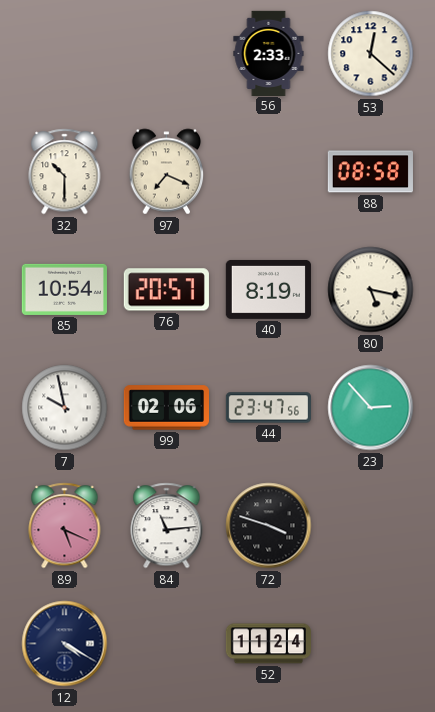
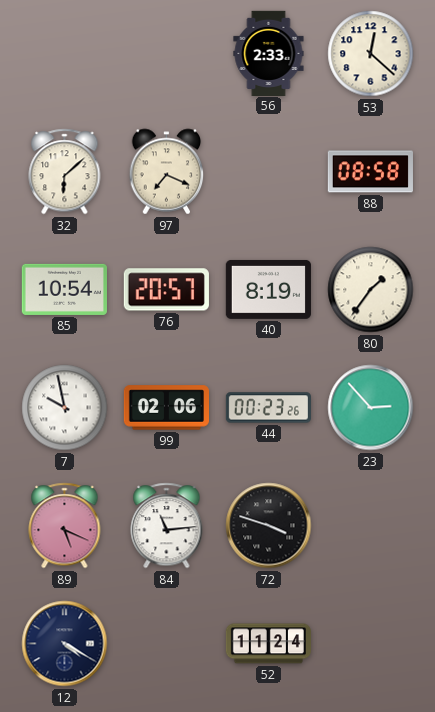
32: 10:30 -> 6:08 (65, 172)
80: 5:17 -> 1:36 (371, 290)
44: 23:47 -> 00:23 (268, 408)
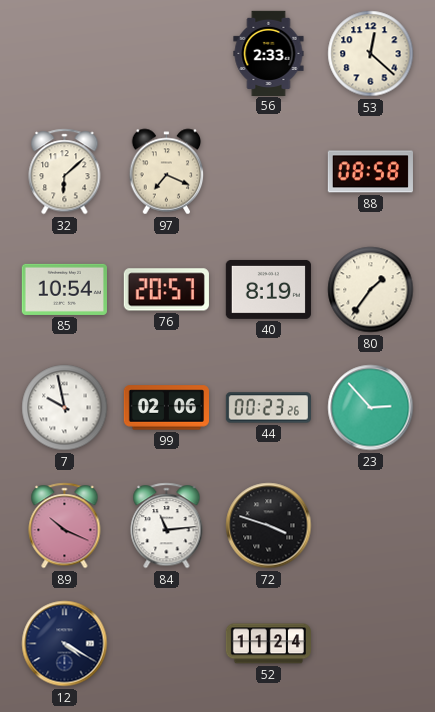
89: 5:19 -> 10:19 (65, 526)
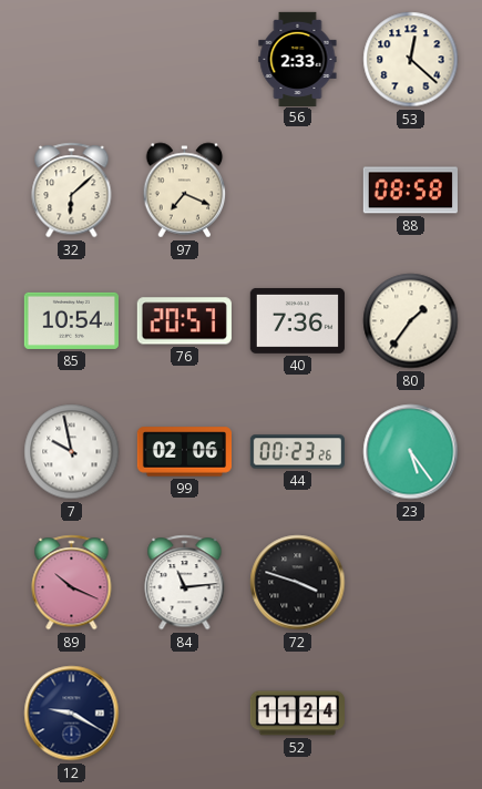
40: 8:19 -> 7:36 (297, 320)
23: 2:53 -> 5:24 (411, 452)
12: 4:20 -> 9:20 (72, 714)
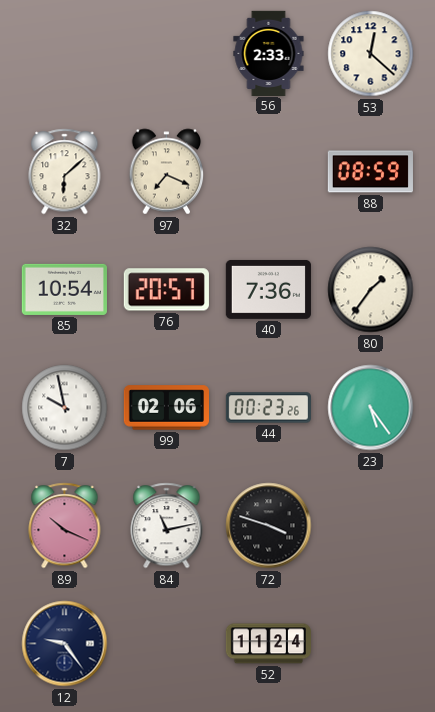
88: 08:58 -> 08:59 (370, 172)
84: 11:14 -> 11:13 (167, 526)
12: 9:20 -> 9:24 (65, 644)
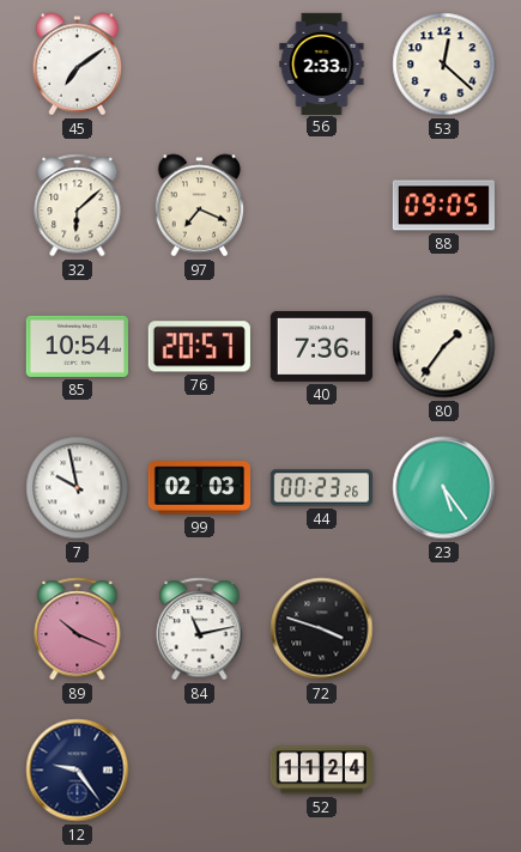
45: none -> 7:09 (78, 65)
88: 08:59 -> 09:05 (443, 206)
99: 02:06 -> 02:03 (199, 488)
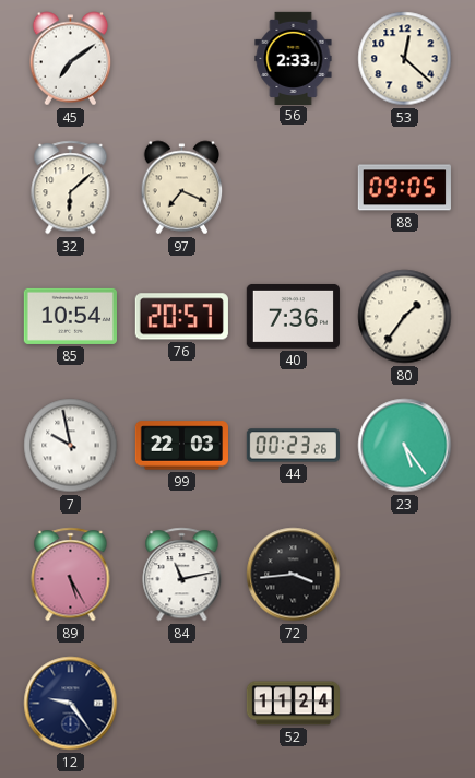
99: 02:03 -> 22:03 (181, 446)
89: 10:19 -> 5:25 (71, 575)
72: 3:48 -> 3:44 (294, 575)
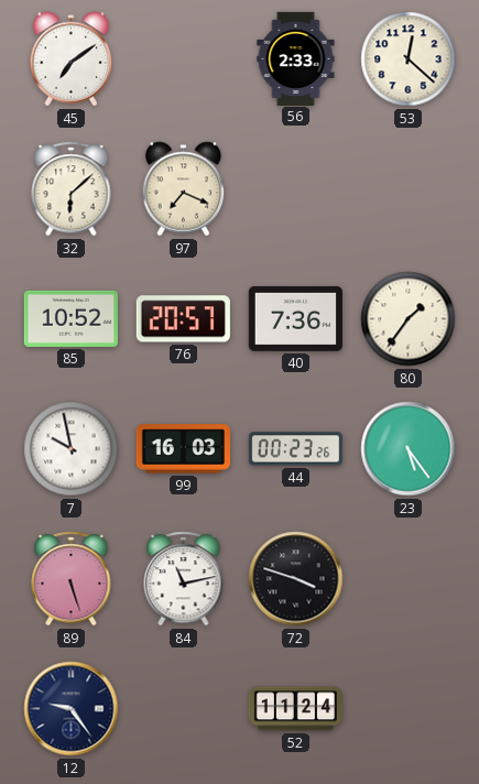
88: 09:05 -> none (404, 188)
85: 10:54 -> 10:52 (70, 318)
99: 22:03 -> 16:03 (183, 449)
89: 5:25 -> 5:27 (72, 579)
72: 3:44 -> 3:48 (296, 579)
